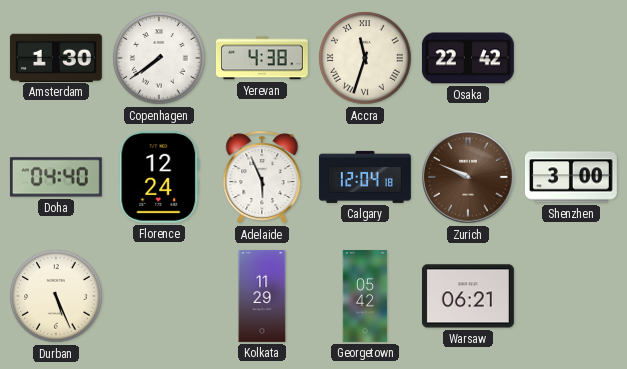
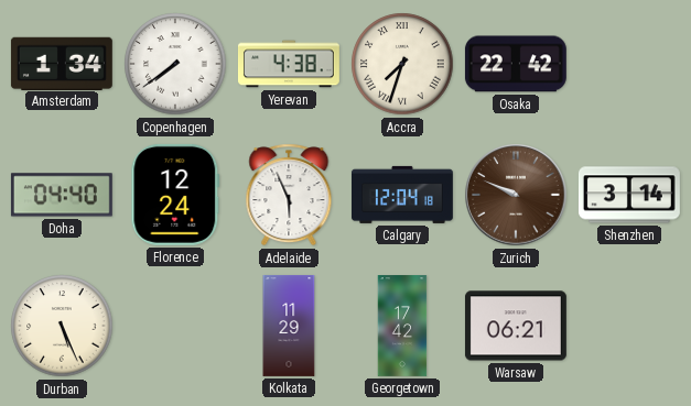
Amsterdam: 1:30 -> 1:34 (62, 63)
Accra: 11:33 -> 7:33 (402, 64)
Shenzhen: 3:00 -> 3:14 (629, 195)
Georgetown: 05:42 -> 17:42 (402, 327)
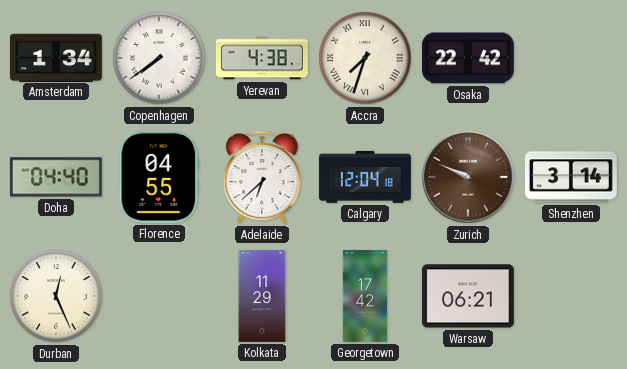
Florence: 12:24 -> 04:55 (159, 177)
Adelaide: 5:56 -> 6:38 (262, 177)
Durban: 5:26 -> 12:26 (56, 296)
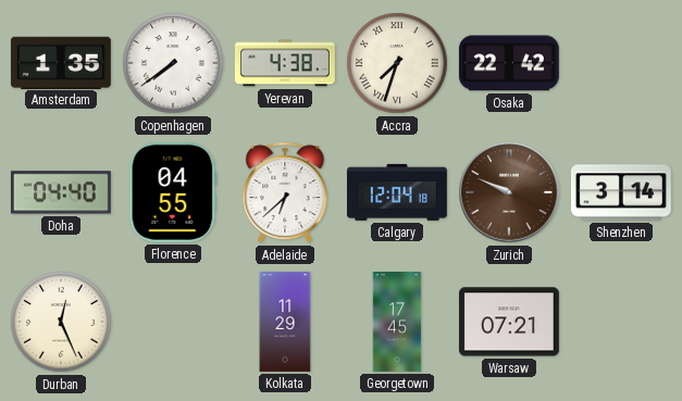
Amsterdam: 1:34 -> 1:35 (61, 62)
Georgetown: 17:42 -> 17:45 (397, 323)
Warsaw: 06:21 -> 07:21 (509, 322)
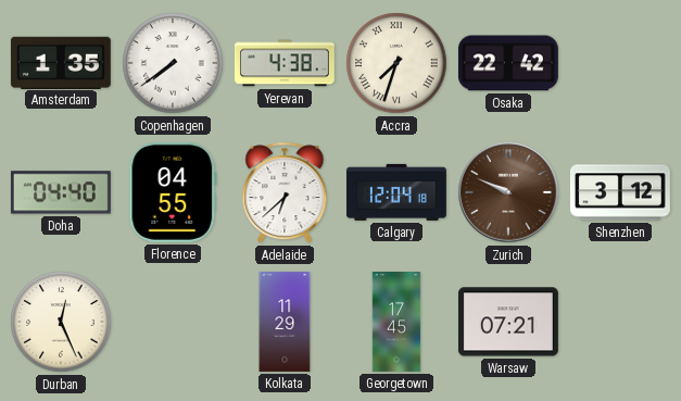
Shenzhen: 3:14 -> 3:12 (620, 192)
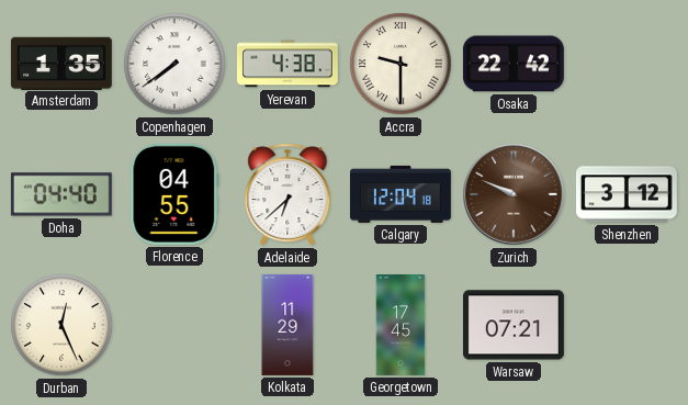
Accra: 7:33 -> 9:30 (401, 64)
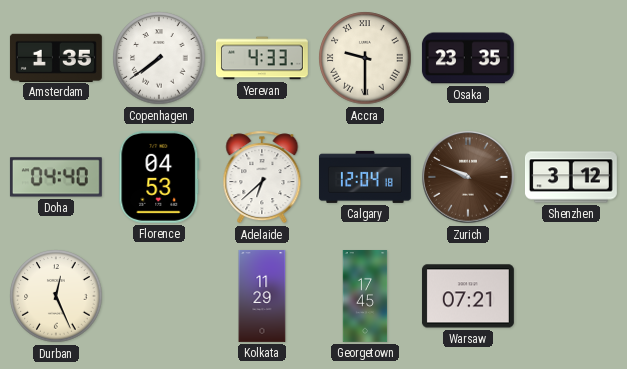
Yerevan: 4:38 -> 4:33 (262, 58)
Osaka: 22:42 -> 23:35 (468, 58)
Florence: 04:55 -> 04:53 (159, 177)
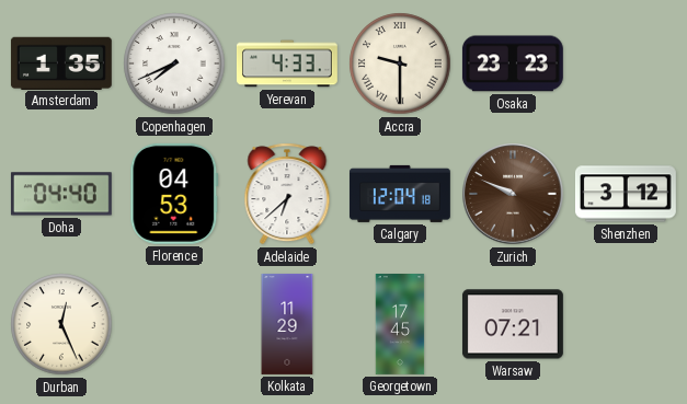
Copenhagen: 7:39 -> 7:41 (174, 64)
Osaka: 23:35 -> 23:23 (513, 64)
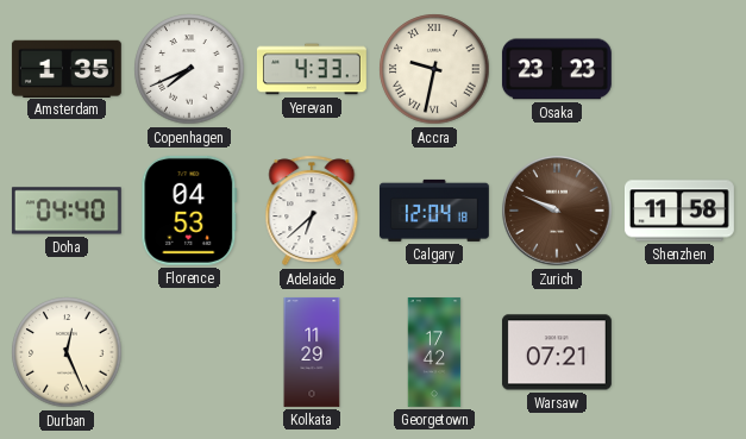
Accra: 9:30 -> 9:32 (434, 69)
Shenzhen: 3:12 -> 11:58 (679, 211)
Georgetown: 17:45 -> 17:42 (434, 353)
